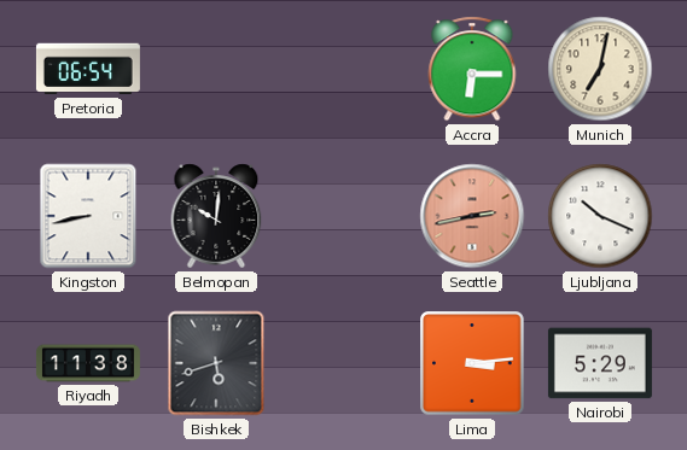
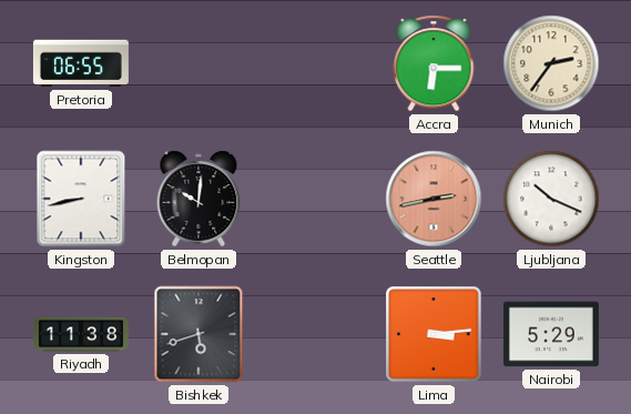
Pretoria: 06:54 -> 06:55 (81, 63)
Munich: 7:02 -> 2:36 (551, 63)
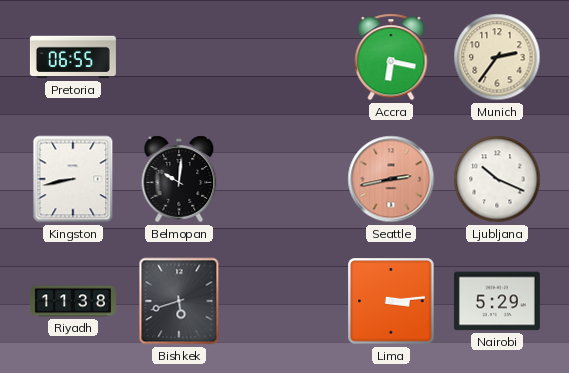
Accra: 6:15 -> 6:17 (391, 57)
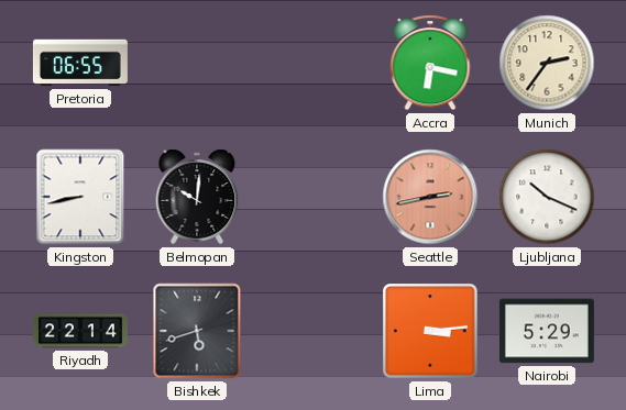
Riyadh: 11:38 -> 22:14 (80, 331)
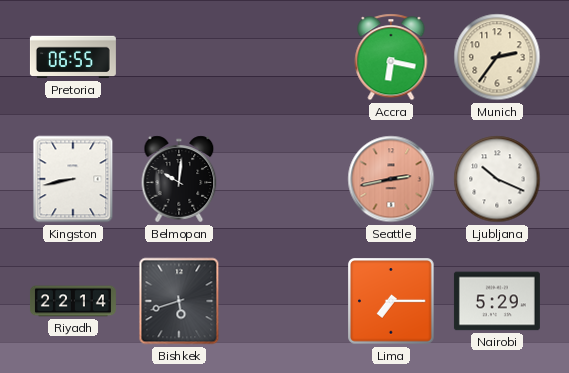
Lima: 3:14 -> 7:15 (391, 301)
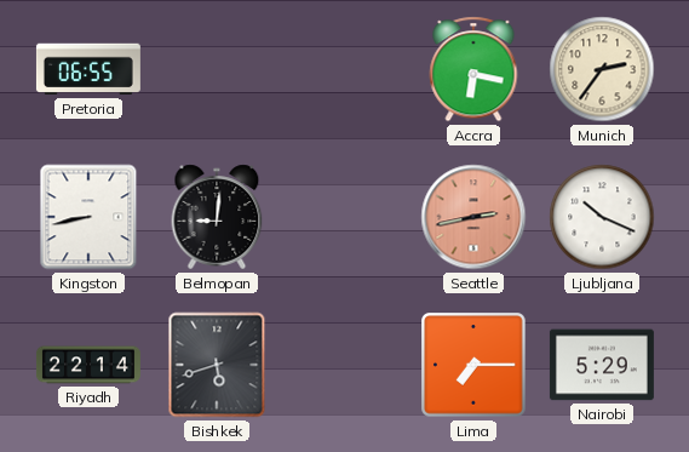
Belmopan: 10:01 -> 9:01 (217, 217)
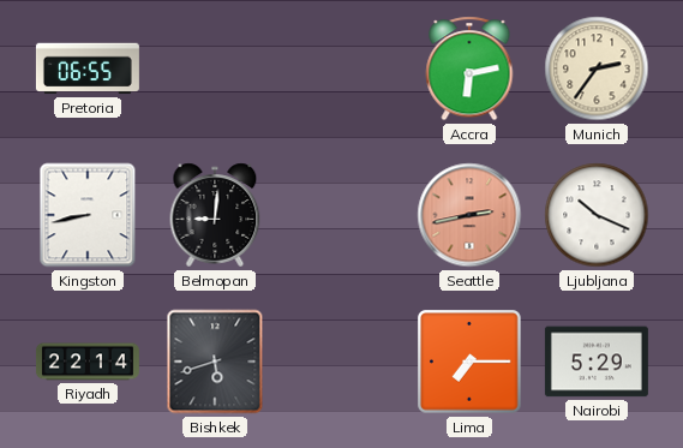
Accra: 6:17 -> 6:13 (469, 68)
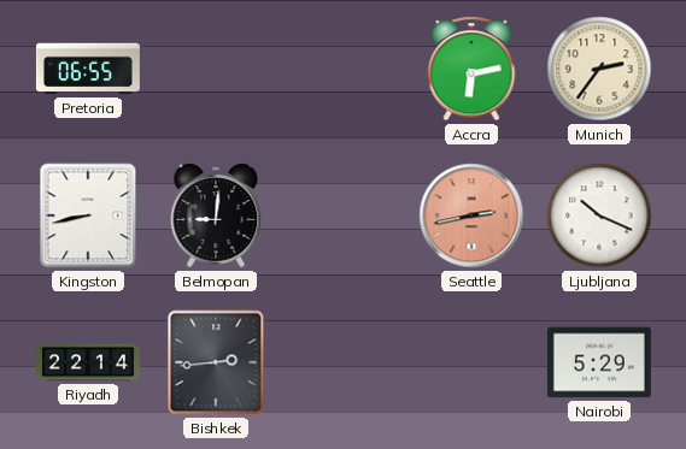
Bishkek: 5:42 -> 2:44 (216, 362)
Lima: 7:15 -> none (469, 362)
